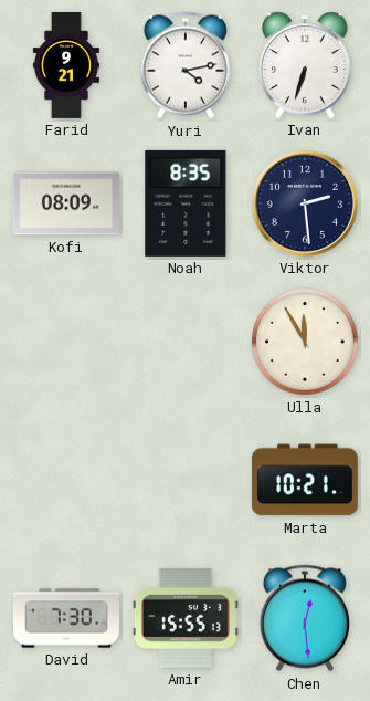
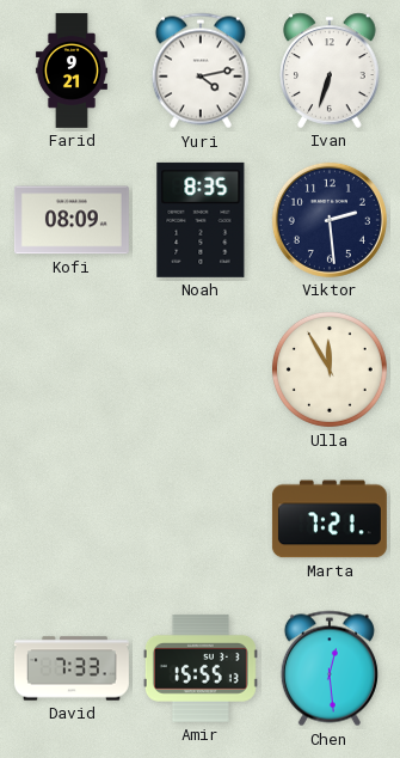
Marta: 10:21 -> 7:21 (330, 519)
David: 7:30 -> 7:33 (72, 668)
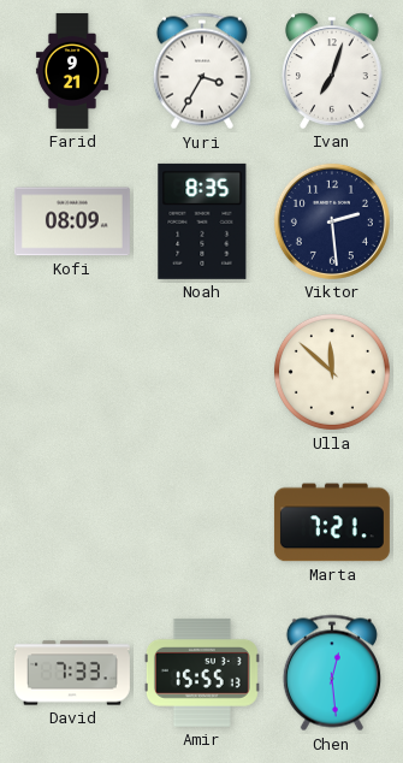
Yuri: 4:13 -> 3:35 (202, 71)
Ivan: 6:33 -> 7:03 (332, 71)
Ulla: 11:55 -> 11:52 (332, 372)
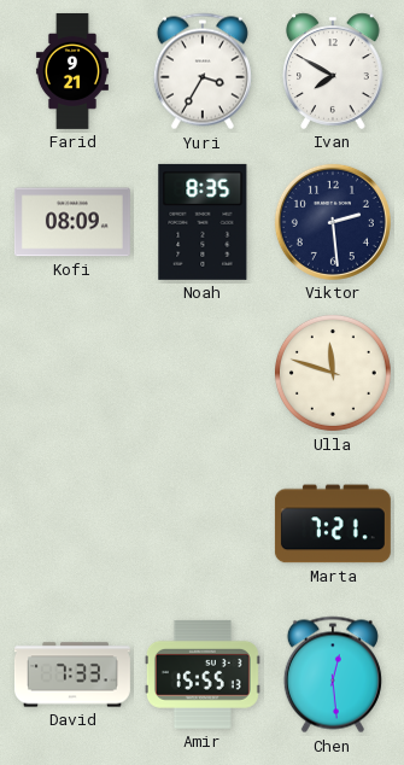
Ivan: 7:03 -> 7:50 (333, 71)
Ulla: 11:52 -> 11:48 (333, 373)
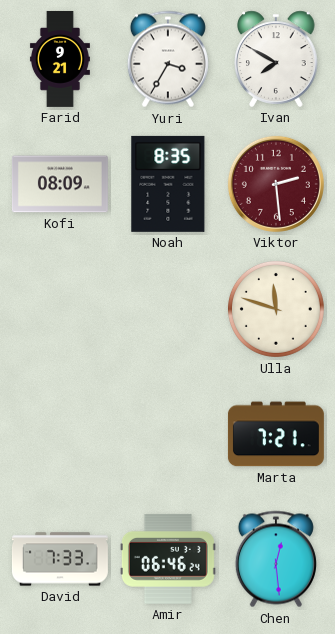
Viktor dial: navy -> burgundy (276, 184)
Amir: 15:55 -> 06:46 (168, 559)
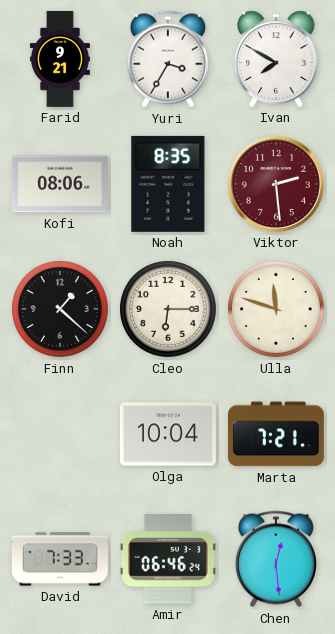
Kofi: 08:09 -> 08:06 (60, 184)
Finn: none -> 1:22 (60, 309)
Cleo: none -> 6:15 (168, 309)
Olga: none -> 10:04 (168, 434)
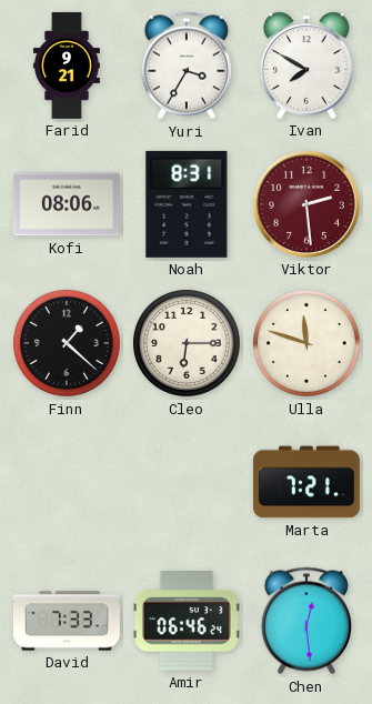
Noah: 8:35 -> 8:31 (187, 204)
Olga: 10:04 -> none (168, 434)
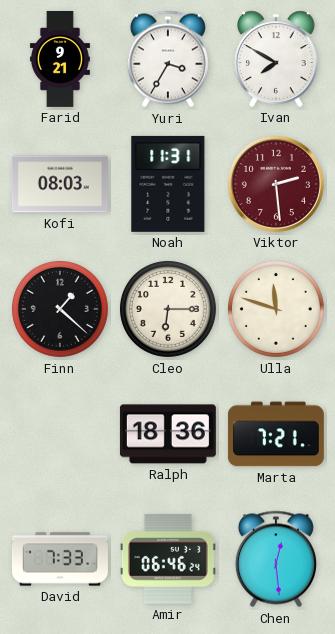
Kofi: 08:06 -> 08:03 (60, 184)
Noah: 8:31 -> 11:31 (168, 184)
Ralph: none -> 18:36 (168, 434)
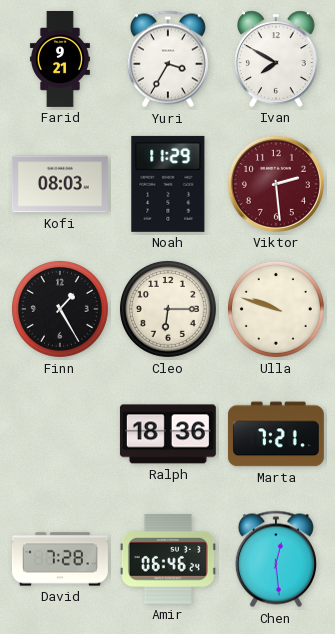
Noah: 11:31 -> 11:29 (168, 184)
Finn: 1:22 -> 1:25 (60, 309)
Ulla: 11:48 -> 9:48 (276, 309)
David: 7:33 -> 7:28 (60, 559)
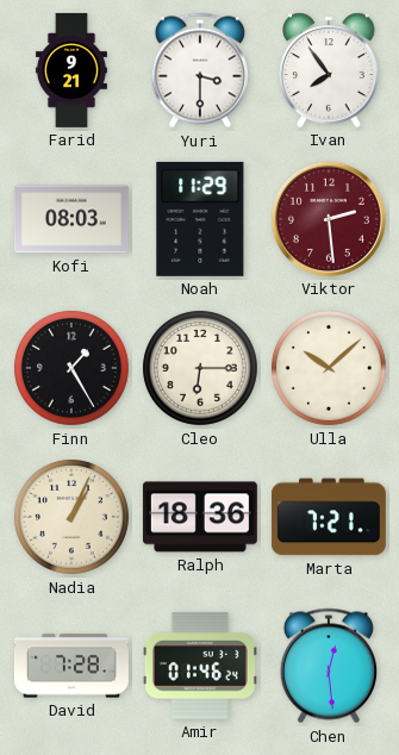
Yuri: 3:35 -> 3:30 (200, 70)
Ivan: 7:50 -> 7:54 (329, 70)
Ulla: 9:48 -> 10:08 (329, 368)
Nadia: none -> 1:04 (71, 517)
Amir: 06:46 -> 01:46 (200, 666)
